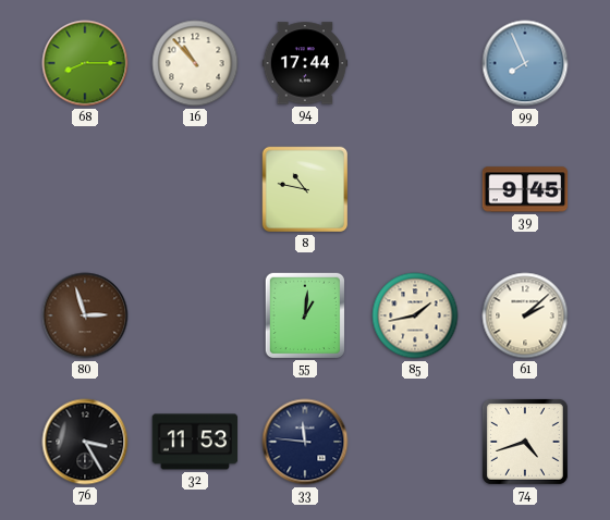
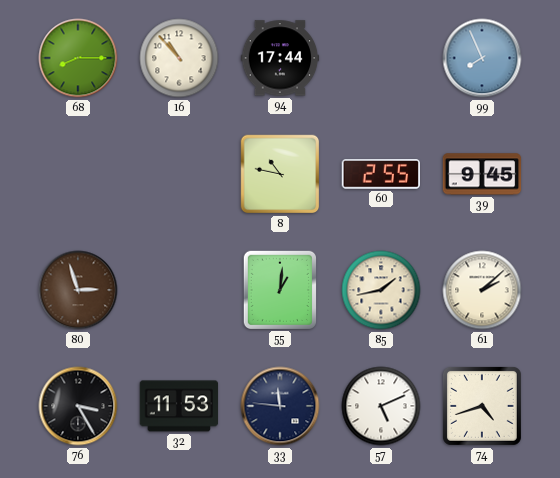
60: none -> 2:55 (380, 175)
57: none -> 5:11 (381, 406)
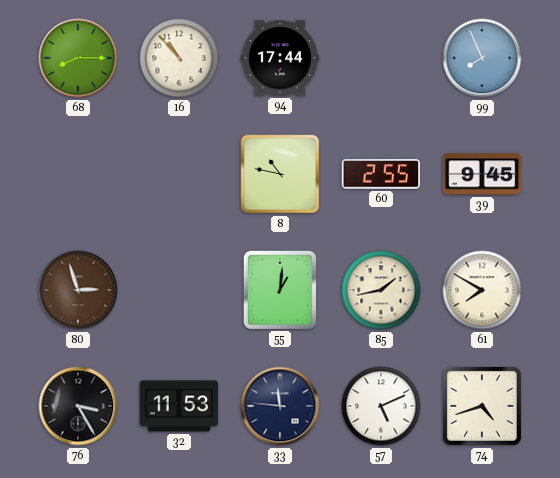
61: 2:08 -> 7:50 (482, 290)
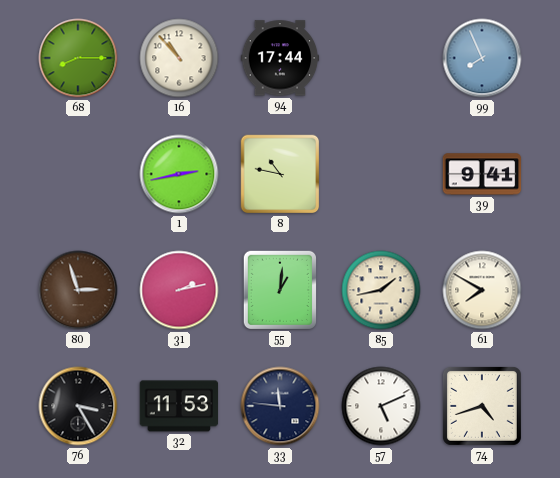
1: none -> 2:43 (179, 174)
60: 2:55 -> none (380, 175)
39: 9:45 -> 9:41 (482, 174)
31: none -> 2:13 (179, 290)
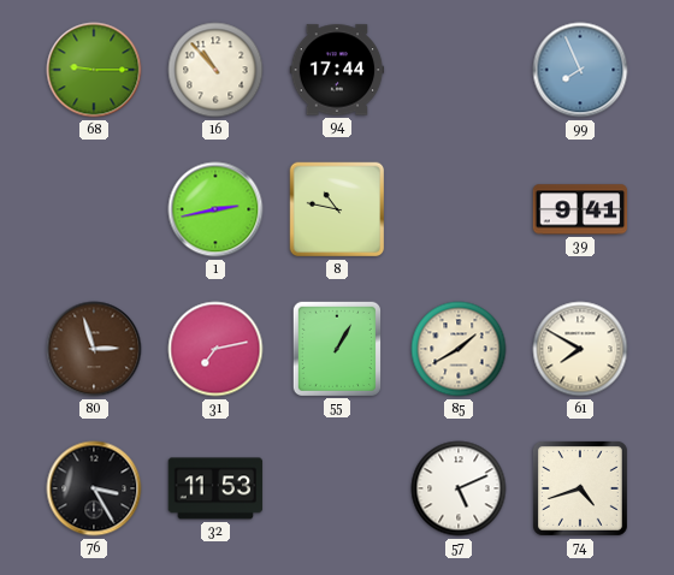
68: 8:15 -> 9:15 (94, 70)
31: 2:13 -> 7:13 (215, 349)
55: 1:01 -> 1:05 (336, 348)
85: 1:43 -> 1:40 (459, 349)
33: 11:46 -> none (280, 406)
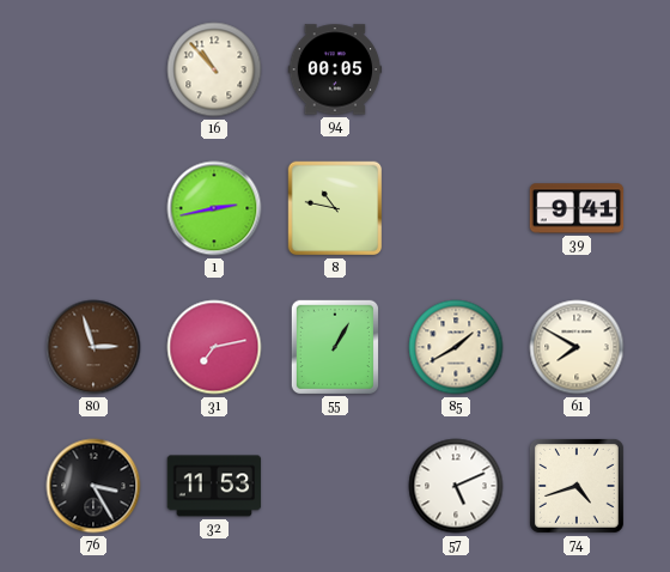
68: 9:15 -> none (94, 70)
94: 17:44 -> 00:05 (335, 69)
99: 7:56 -> none (580, 70)
